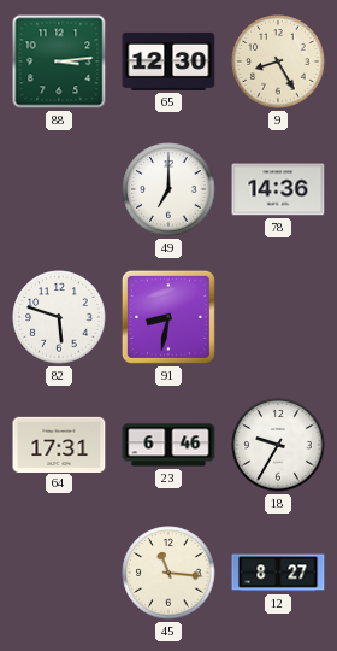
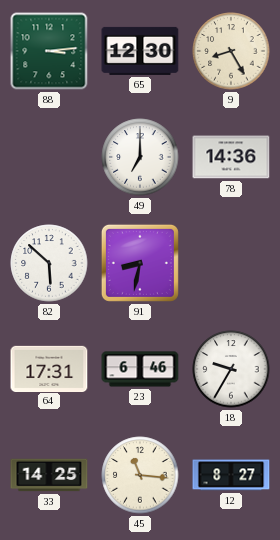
82: 5:48 -> 5:52 (49, 263)
33: none -> 14:25 (49, 475)
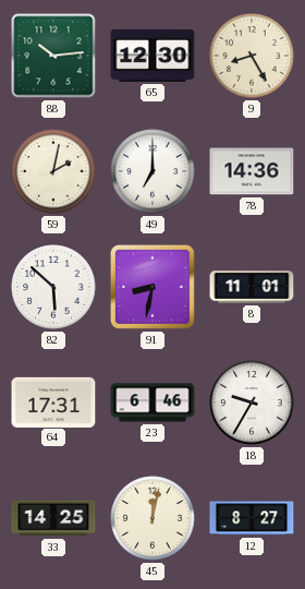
88: 3:14 -> 10:14 (53, 56)
59: none -> 2:02 (53, 171)
8: none -> 11:01 (252, 287)
45: 11:16 -> 12:02 (152, 518)
